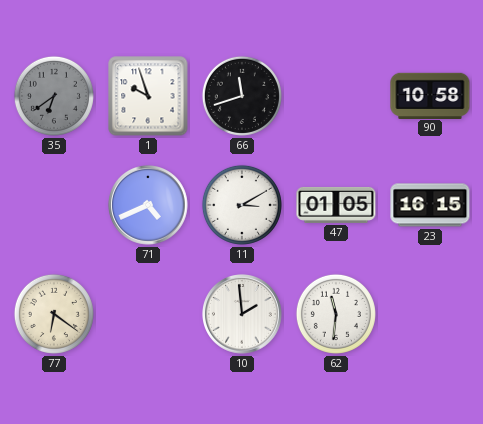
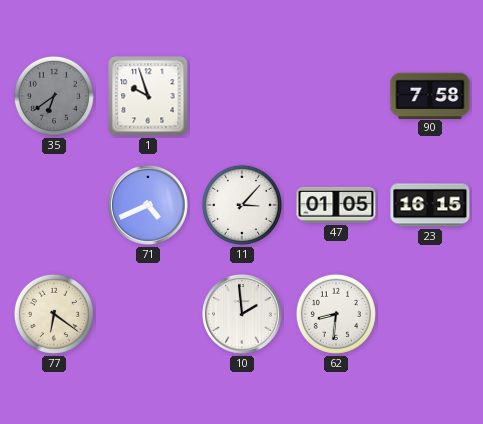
66: 11:42 -> none (242, 96)
90: 10:58 -> 7:58 (430, 95)
11: 3:10 -> 3:07 (242, 205)
62: 11:31 -> 8:31 (336, 314)
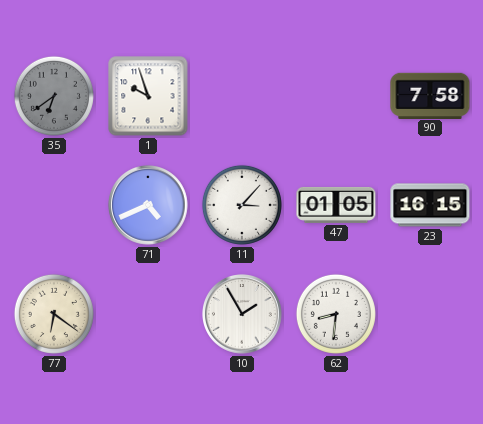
10: 1:59 -> 1:55 (243, 315)
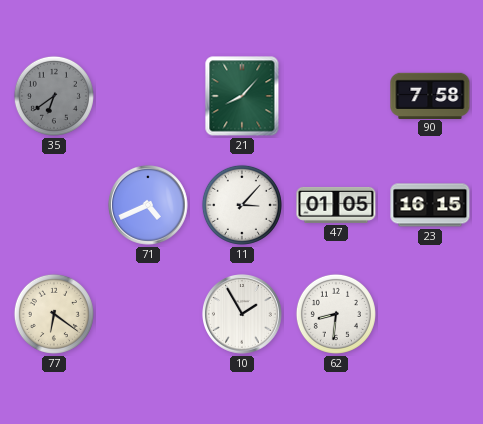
1: 9:57 -> none (148, 96)
21: none -> 8:07 (242, 96)
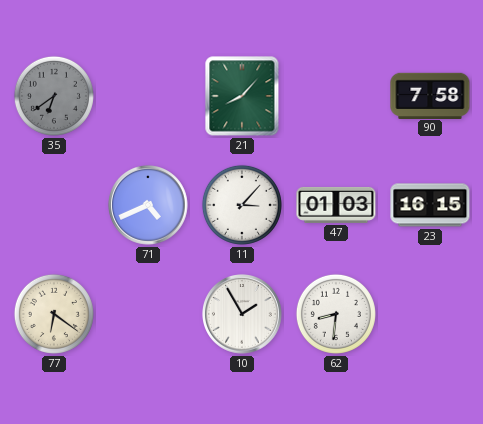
47: 01:05 -> 01:03 (336, 205)
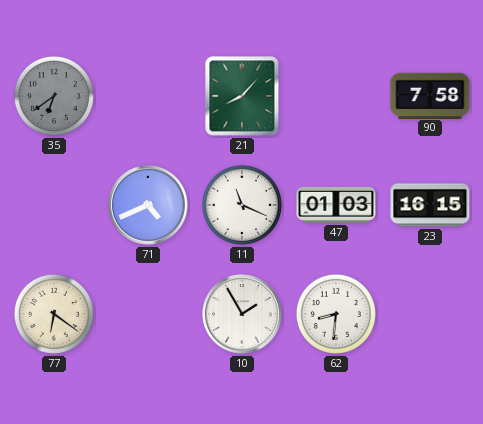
11: 3:07 -> 11:19 (242, 205)
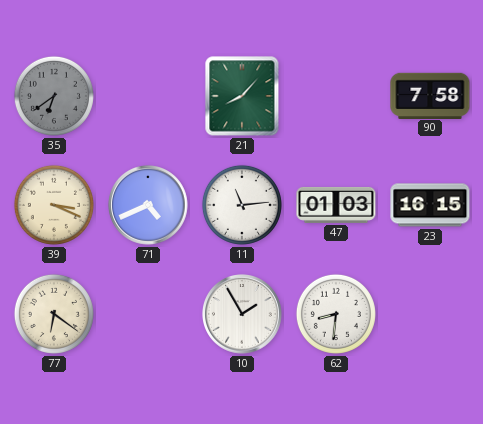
39: none -> 3:19 (54, 205)
11: 11:19 -> 11:14 (242, 205)
